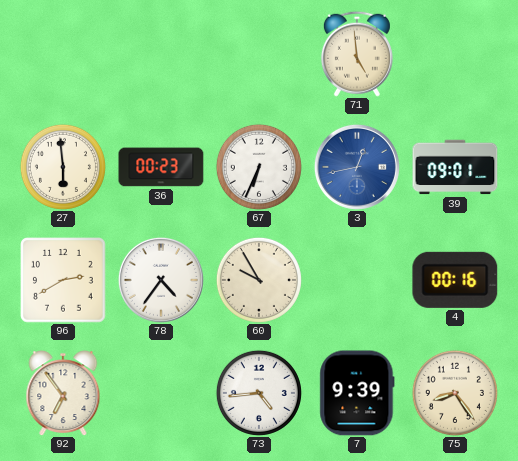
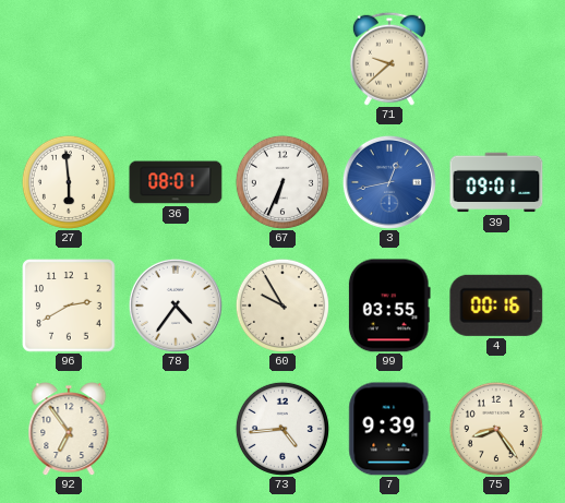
71: 4:59 -> 9:38 (389, 59)
36: 00:23 -> 08:01 (176, 182)
99: none -> 03:55 (389, 306)
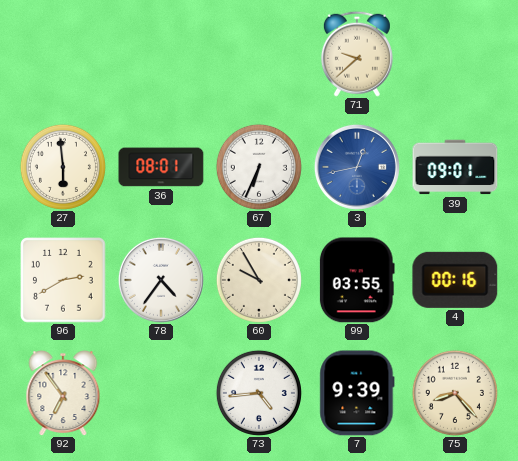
75: 8:24 -> 8:23 (455, 393)
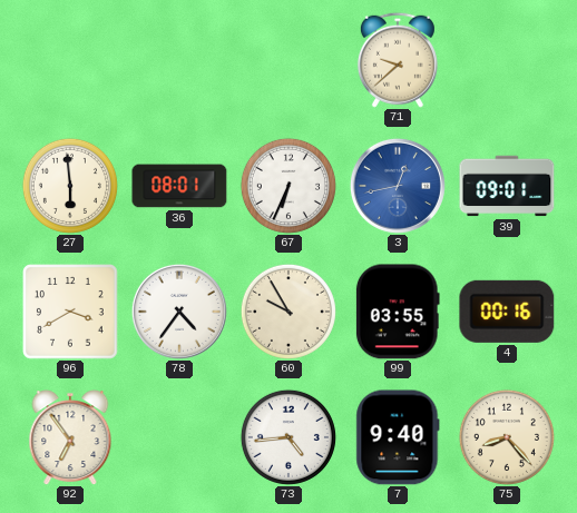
96: 2:40 -> 3:40 (70, 312)
7: 9:39 -> 9:40 (398, 437)
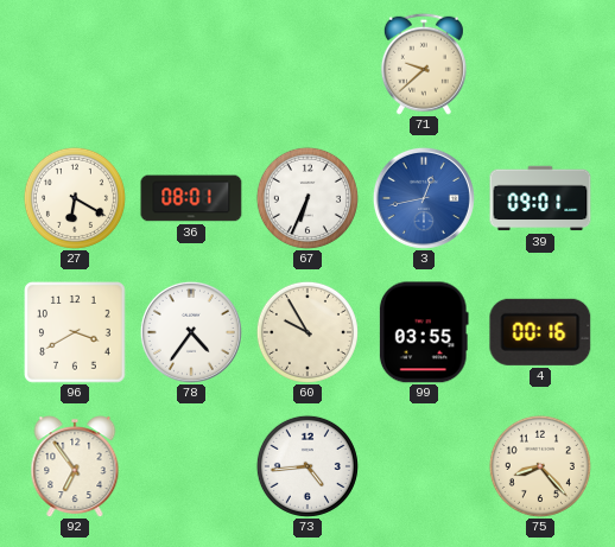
27: 5:59 -> 6:20 (75, 198)
7: 9:40 -> none (398, 437)
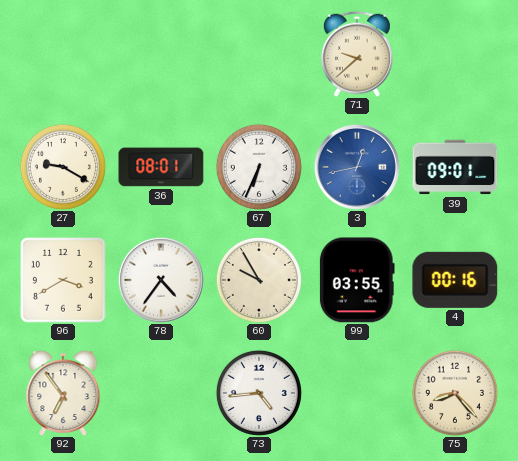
27: 6:20 -> 9:20 (63, 167)
